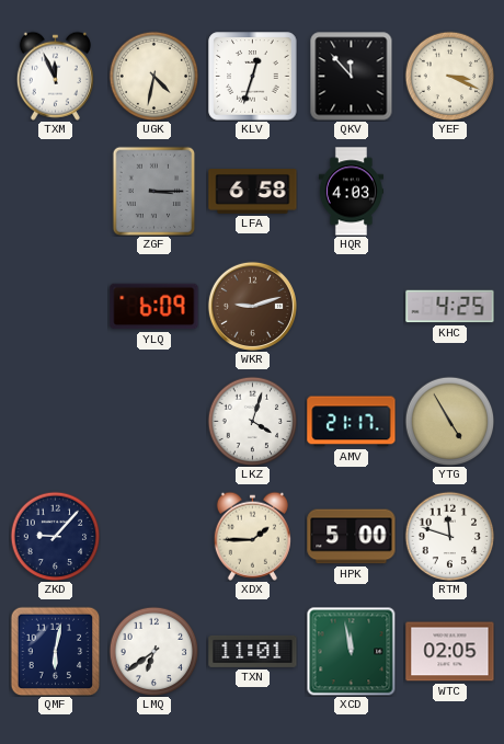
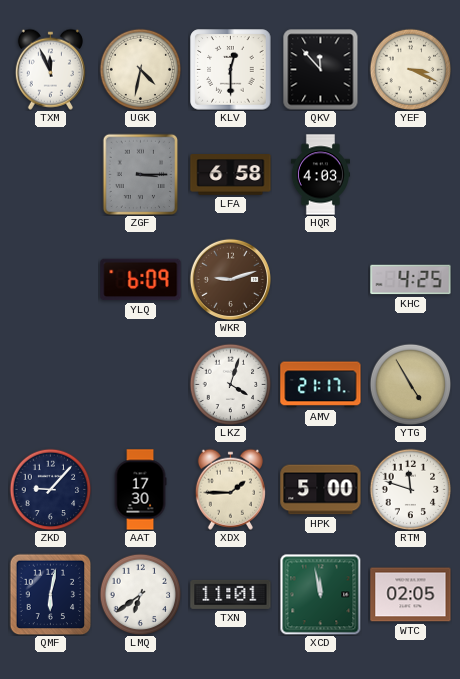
KLV: 12:33 -> 12:30 (231, 70)
AAT: none -> 17:30 (140, 490)
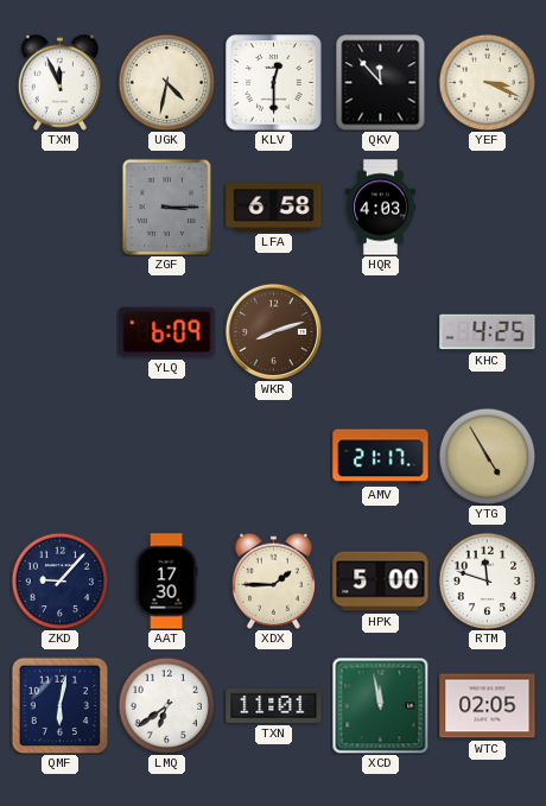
WKR: 9:12 -> 8:12 (273, 331)
LKZ: 4:03 -> none (230, 384)
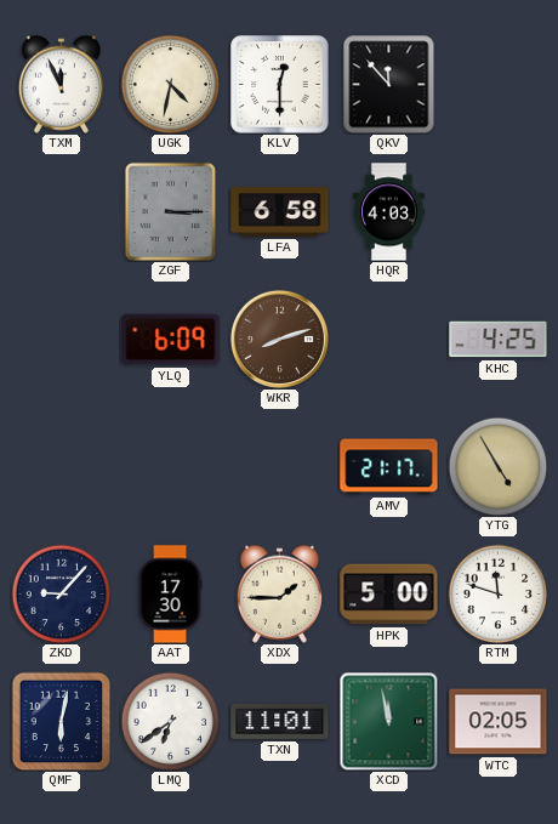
YEF: 3:19 -> none (487, 82)
